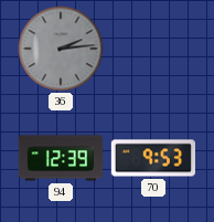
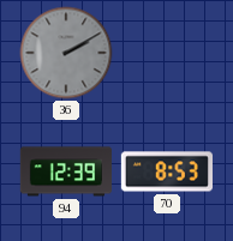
36: 2:14 -> 2:10 (66, 53)
70: 9:53 -> 8:53 (166, 171)
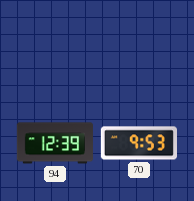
36: 2:10 -> none (66, 53)
70: 8:53 -> 9:53 (138, 143)
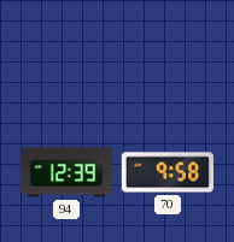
70: 9:53 -> 9:58 (166, 172)
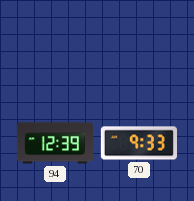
70: 9:58 -> 9:33 (138, 143)
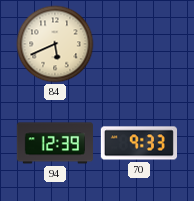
84: none -> 5:41 (55, 44)
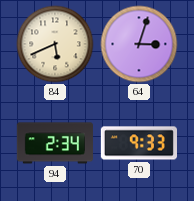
64: none -> 3:03 (139, 44)
94: 12:39 -> 2:34 (55, 143)
